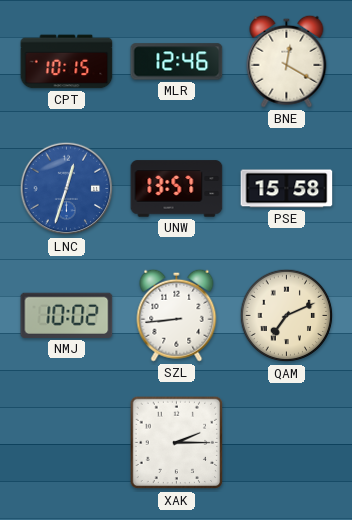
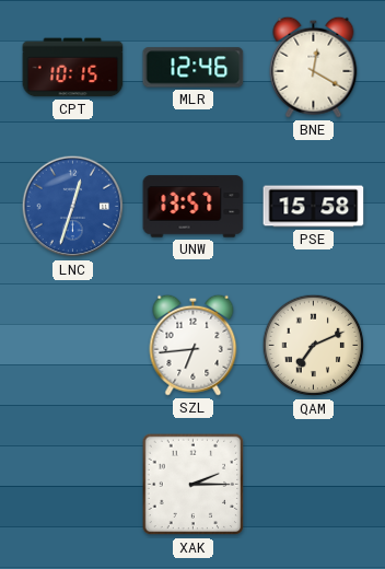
NMJ: 10:02 -> none (67, 315)
SZL: 8:44 -> 6:44 (194, 345)
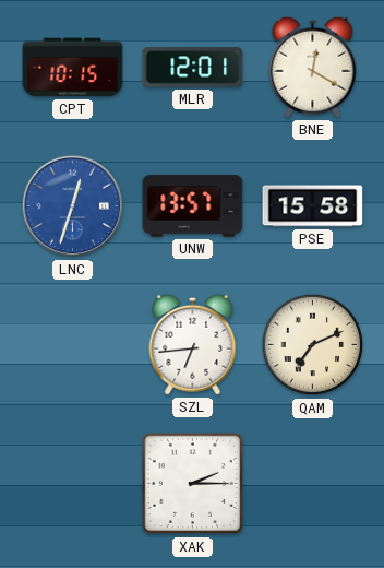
MLR: 12:46 -> 12:01 (193, 68)
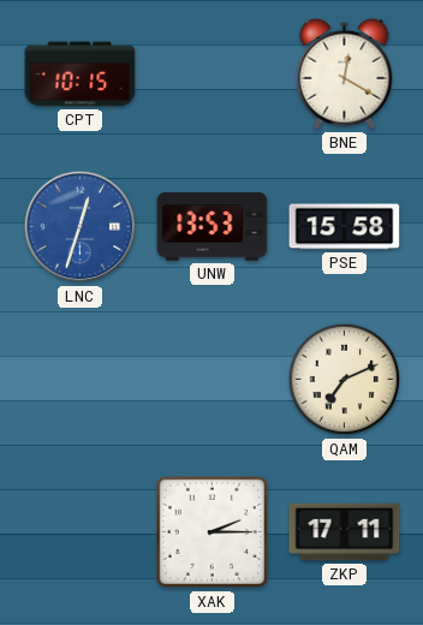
MLR: 12:01 -> none (193, 68)
UNW: 13:57 -> 13:53 (213, 227)
SZL: 6:44 -> none (193, 344)
ZKP: none -> 17:11 (345, 532)
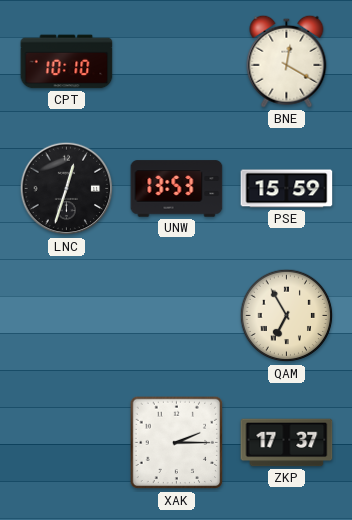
CPT: 10:15 -> 10:10 (67, 62)
LNC dial: blue -> black (67, 189)
PSE: 15:58 -> 15:59 (287, 189)
QAM: 7:11 -> 6:55 (287, 316)
ZKP: 17:11 -> 17:37 (287, 443)
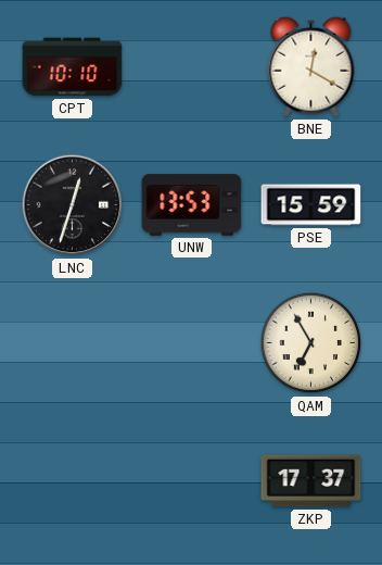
XAK: 2:15 -> none (177, 443)
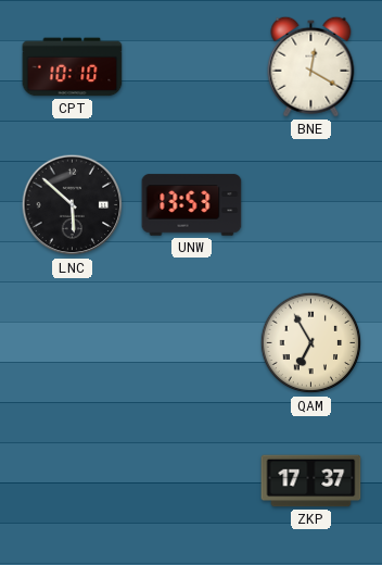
LNC: 12:33 -> 5:52 (73, 205)
PSE: 15:59 -> none (311, 205)
